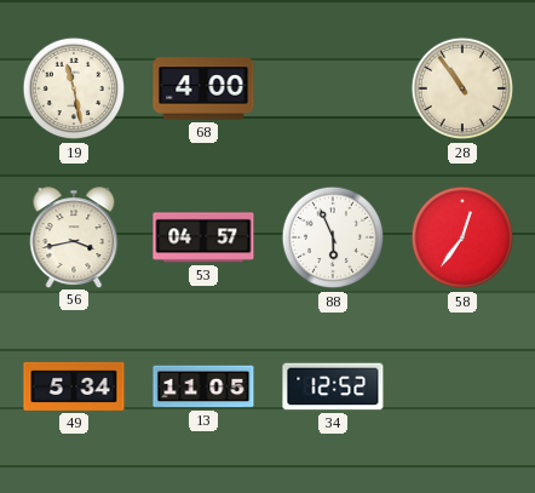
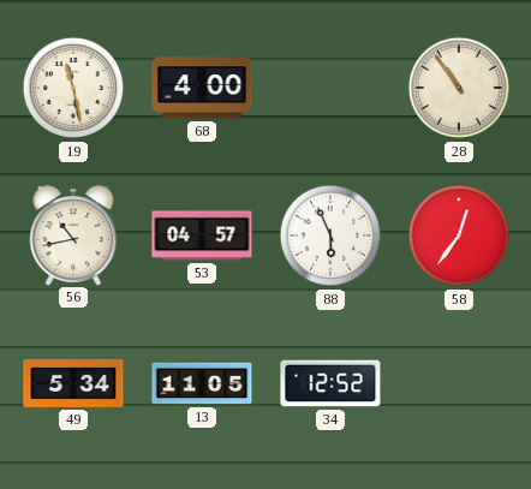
56: 3:43 -> 10:43 (73, 235)
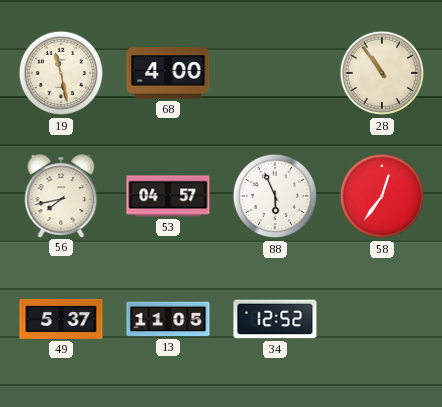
56: 10:43 -> 7:43 (61, 196)
49: 5:34 -> 5:37 (61, 319)
